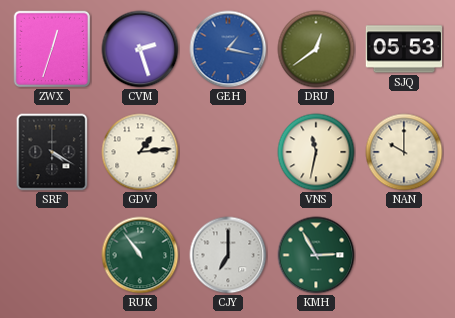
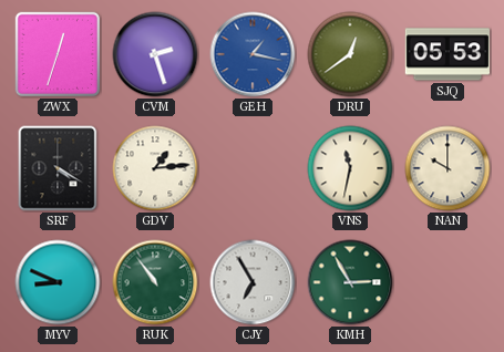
MYV: none -> 8:49 (58, 282)
CJY: 7:00 -> 6:55 (253, 282)
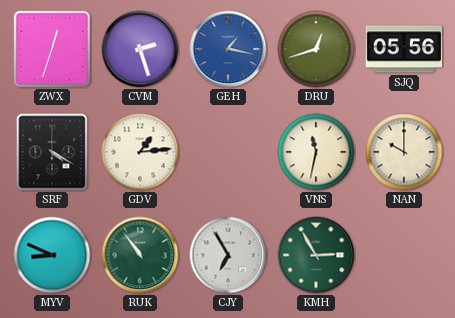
DRU: 12:39 -> 12:42 (316, 49)
SJQ: 05:53 -> 05:56 (403, 49)
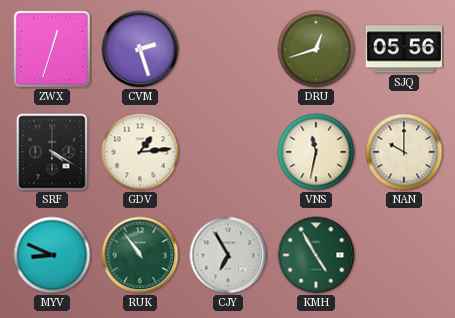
GEH: 1:17 -> none (228, 49)
KMH: 2:55 -> 4:55 (316, 255)
